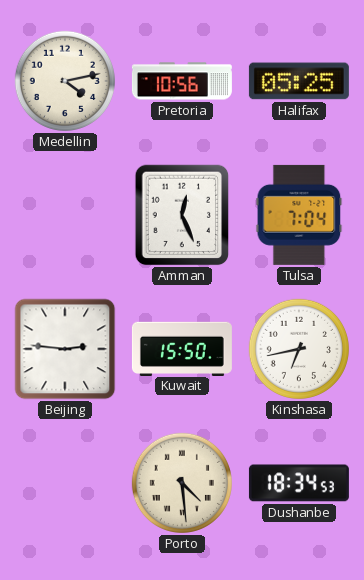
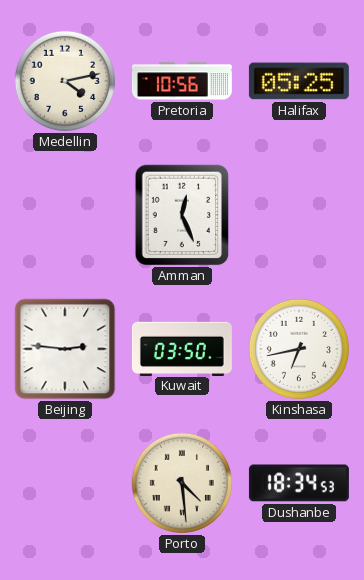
Tulsa: 7:04 -> none (299, 215)
Kuwait: 15:50 -> 03:50 (182, 348)
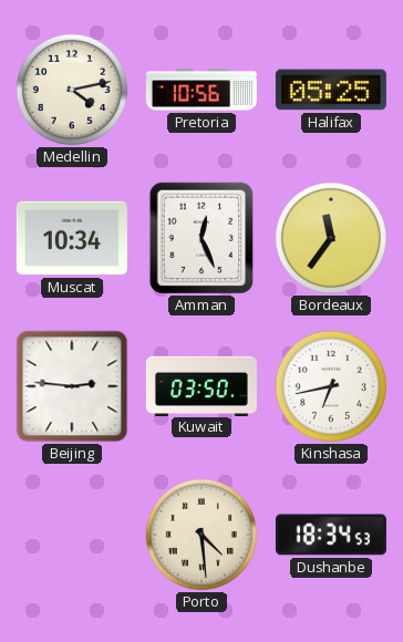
Muscat: none -> 10:34 (72, 238)
Bordeaux: none -> 11:36 (331, 238)
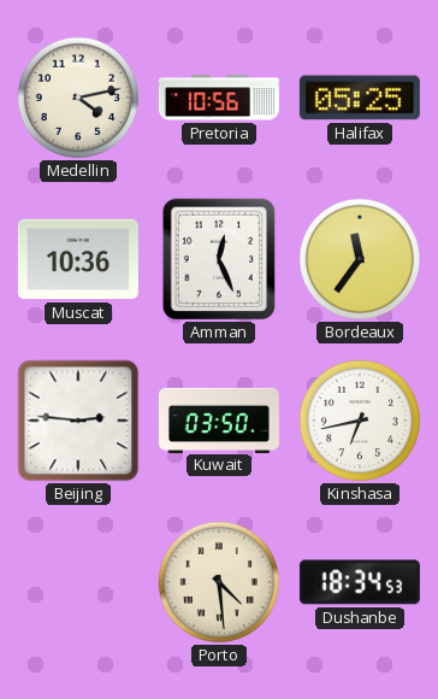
Muscat: 10:34 -> 10:36 (78, 259)
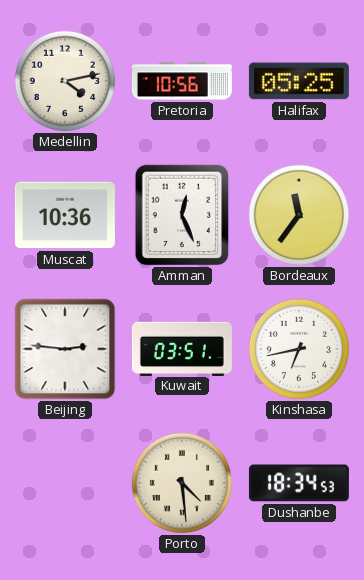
Kuwait: 03:50 -> 03:51 (182, 348)
